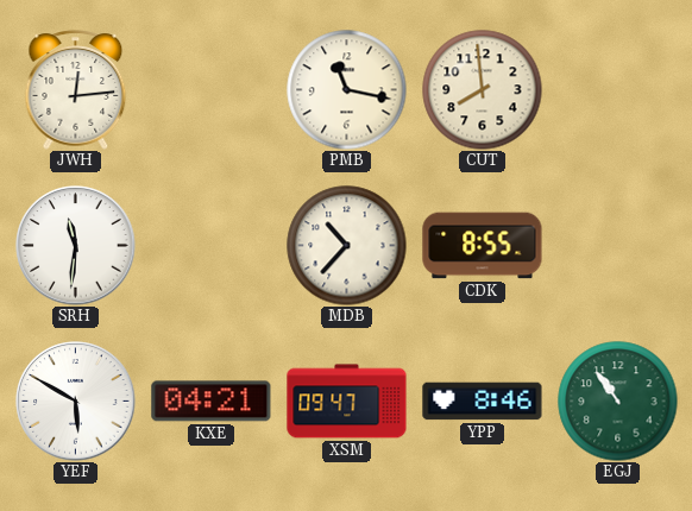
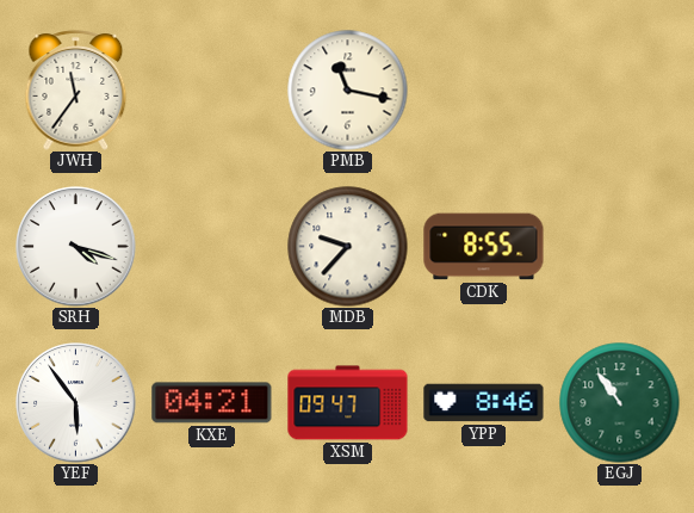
JWH: 12:14 -> 11:36 (76, 91)
CUT: 7:59 -> none (483, 90)
SRH: 11:31 -> 4:18 (76, 247)
MDB: 10:37 -> 9:37 (348, 247)
YEF: 5:50 -> 5:54 (76, 403)
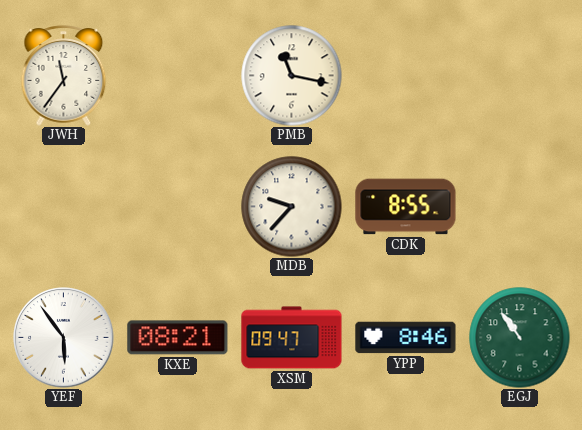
SRH: 4:18 -> none (76, 247)
KXE: 04:21 -> 08:21 (178, 338)
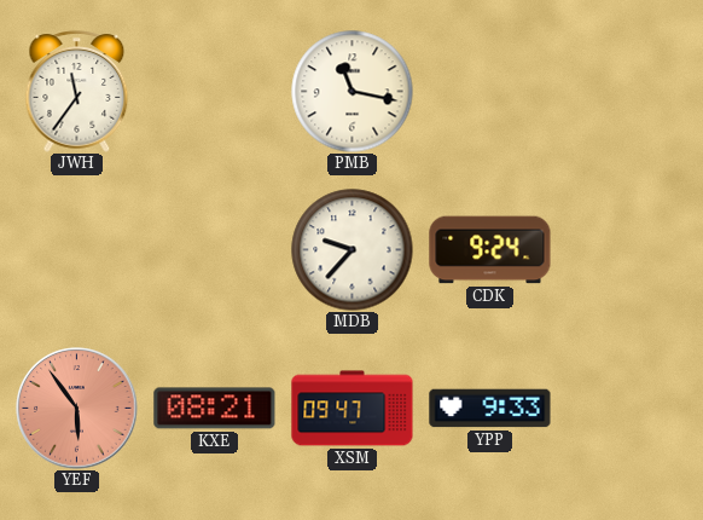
CDK: 8:55 -> 9:24 (490, 250)
YEF dial: white -> salmon (77, 409)
YPP: 8:46 -> 9:33 (490, 409)
EGJ: 10:54 -> none (520, 338)
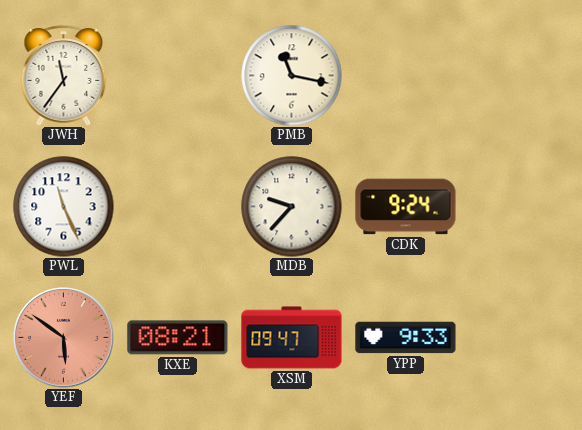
PWL: none -> 11:26 (64, 207)
YEF: 5:54 -> 5:51 (64, 338)
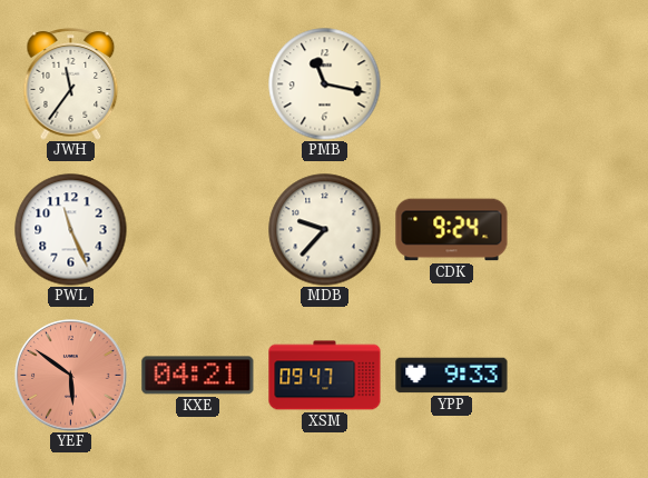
KXE: 08:21 -> 04:21 (198, 376)
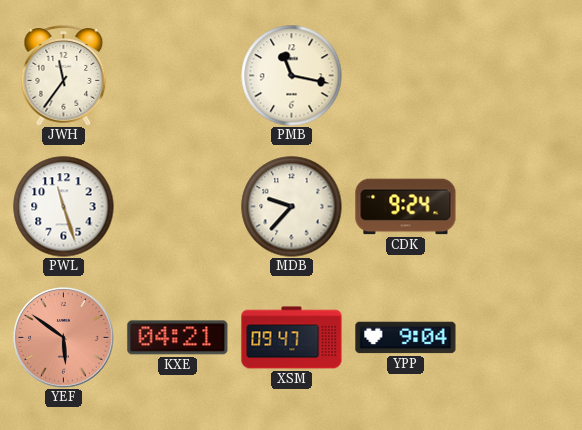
PWL: 11:26 -> 11:27 (64, 207)
YPP: 9:33 -> 9:04 (406, 338)
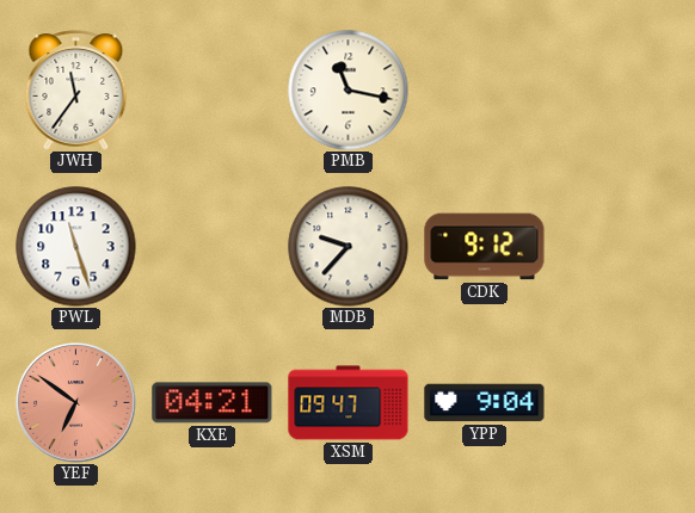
CDK: 9:24 -> 9:12 (485, 247)
YEF: 5:51 -> 6:51 (76, 403)
